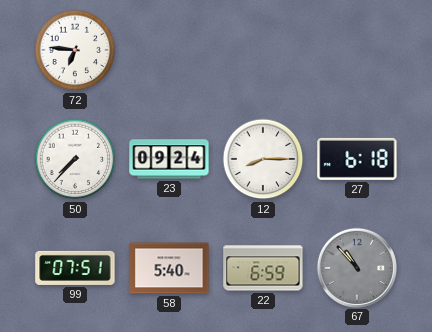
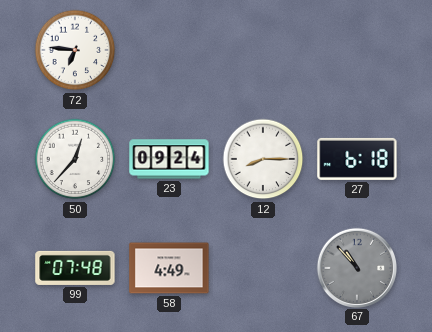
50: 7:37 -> 12:37 (75, 159)
99: 07:51 -> 07:48 (75, 268)
58: 5:40 -> 4:49 (169, 268)
22: 6:59 -> none (263, 268)
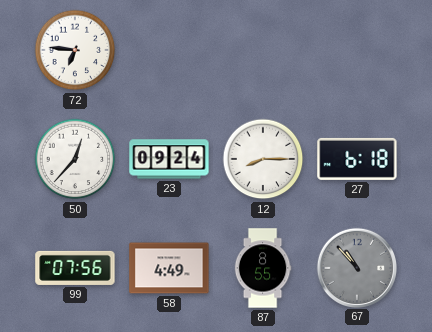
99: 07:48 -> 07:56 (75, 268)
87: none -> 8:55 (263, 268)
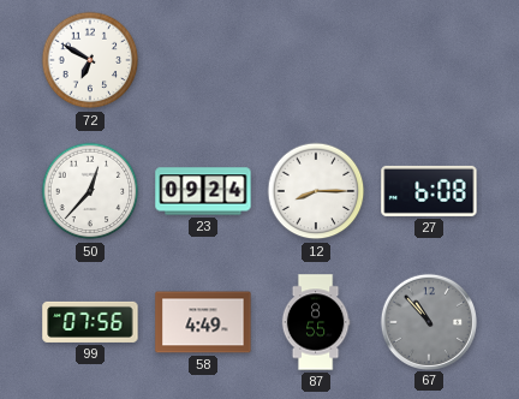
72: 6:46 -> 6:50 (90, 60)
27: 6:18 -> 6:08 (429, 191)
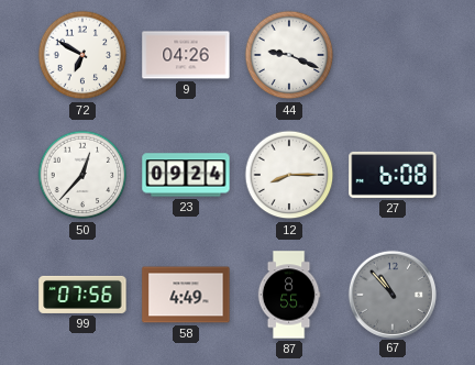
9: none -> 04:26 (186, 55)
44: none -> 9:19 (289, 55)
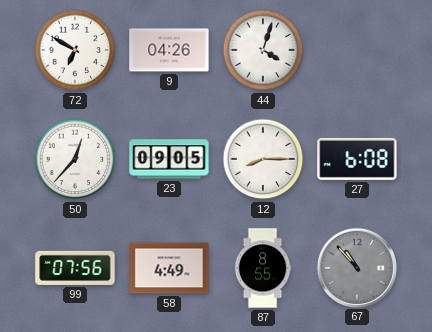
44: 9:19 -> 4:03 (263, 50)
23: 09:24 -> 09:05 (169, 159)
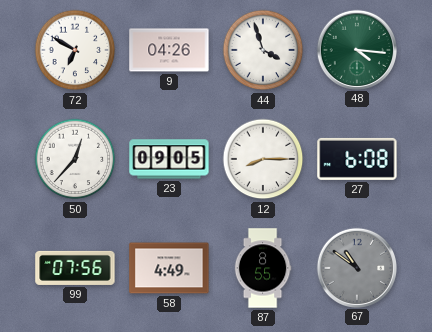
44: 4:03 -> 3:57 (263, 50)
48: none -> 4:16 (356, 49)
67: 10:53 -> 10:51 (356, 267)
